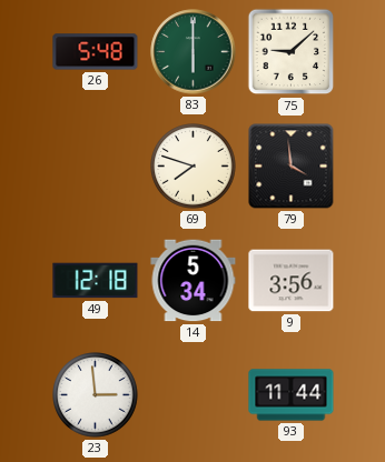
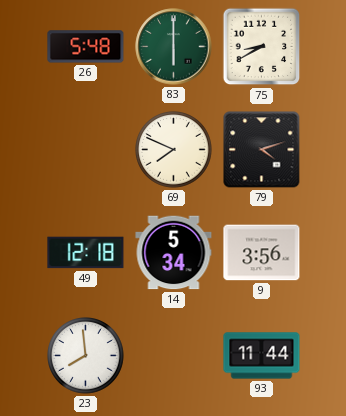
75: 9:08 -> 8:40 (262, 47)
69: 7:48 -> 7:49 (174, 150)
79: 3:59 -> 4:12 (262, 150)
23: 2:59 -> 7:59 (86, 356)
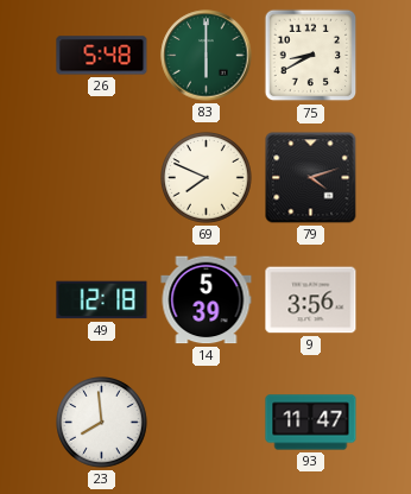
14: 5:34 -> 5:39 (207, 300)
93: 11:44 -> 11:47 (311, 423)
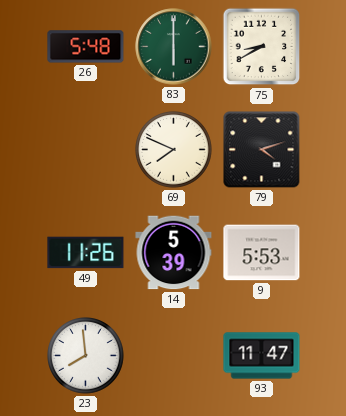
49: 12:18 -> 11:26 (86, 253)
9: 3:56 -> 5:53 (262, 253)
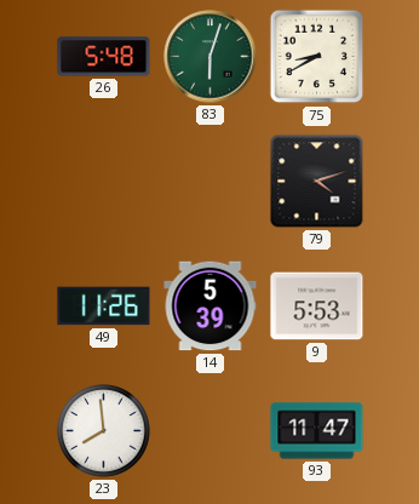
83: 6:00 -> 6:03 (211, 57)
69: 7:49 -> none (174, 150)
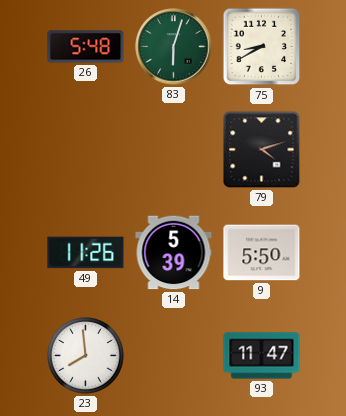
9: 5:53 -> 5:50 (262, 253)
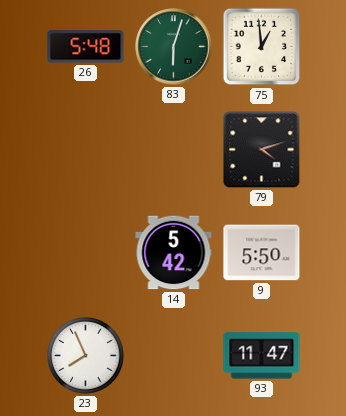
75: 8:40 -> 12:59 (262, 47)
49: 11:26 -> none (86, 253)
14: 5:39 -> 5:42 (174, 253)
23: 7:59 -> 7:56 (86, 356)
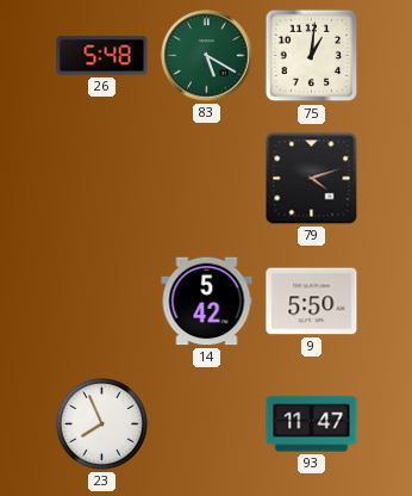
83: 6:03 -> 5:20 (207, 56)
75: 12:59 -> 1:01 (312, 56)
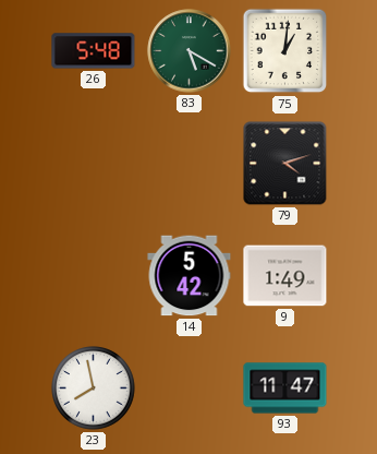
9: 5:50 -> 1:49 (285, 276)
23: 7:56 -> 7:58 (94, 389)
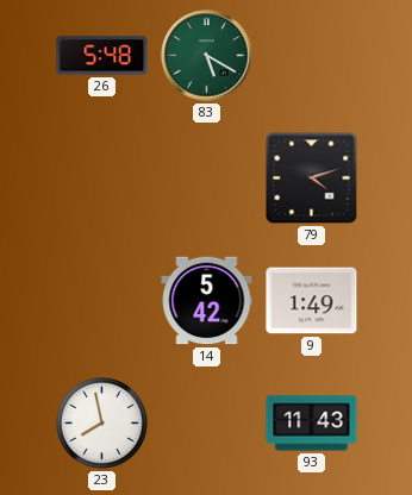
75: 1:01 -> none (285, 51)
93: 11:47 -> 11:43 (312, 424)
